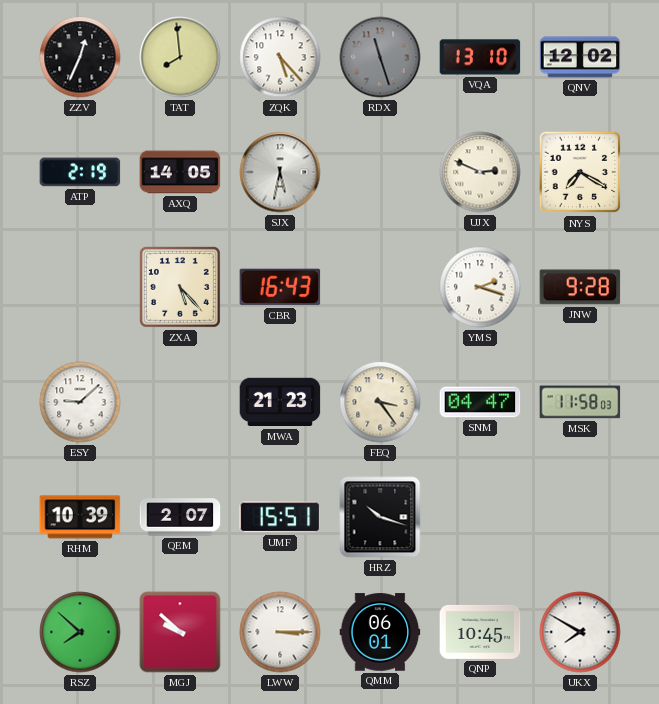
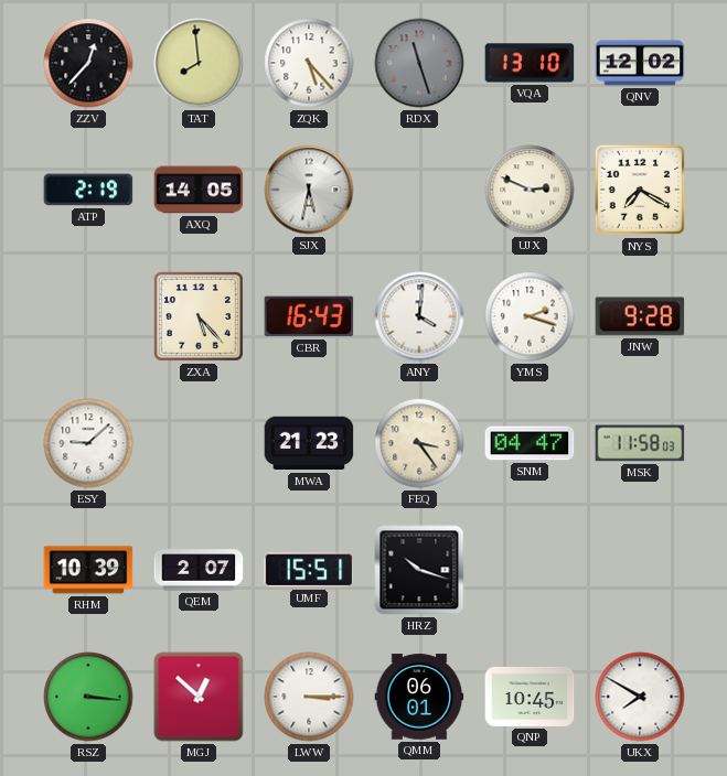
ZZV: 12:34 -> 12:37 (88, 63)
ANY: none -> 4:01 (419, 316)
RSZ: 7:52 -> 3:16 (88, 697)
MGJ: 9:52 -> 12:52 (199, 697)
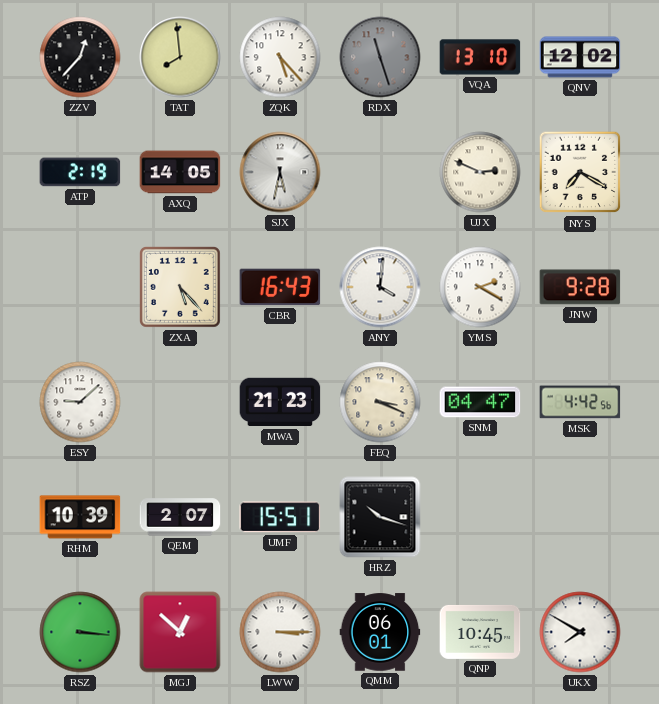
YMS: 2:18 -> 2:20 (480, 287)
FEQ: 3:24 -> 3:19 (380, 402)
MSK: 11:58 -> 4:42 (580, 402)
